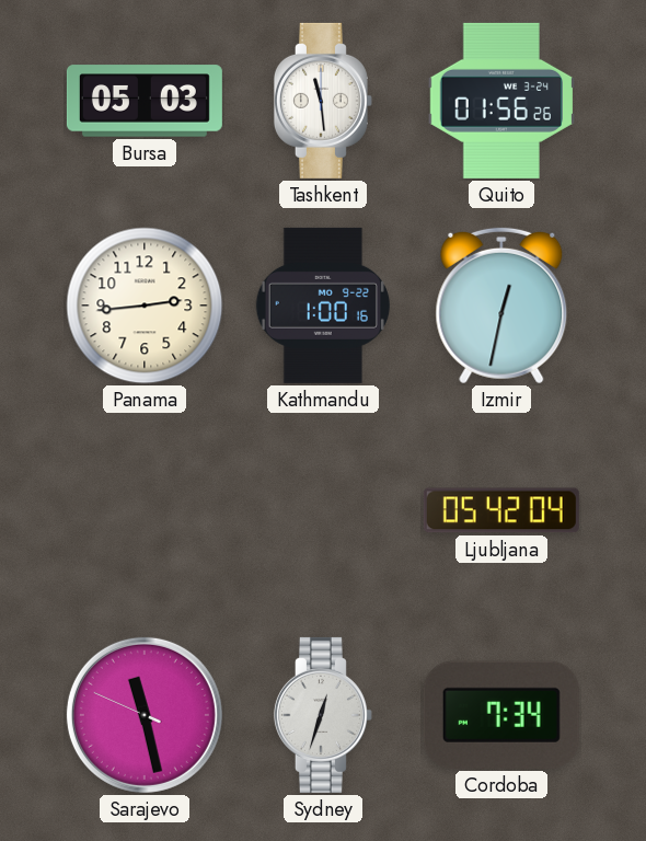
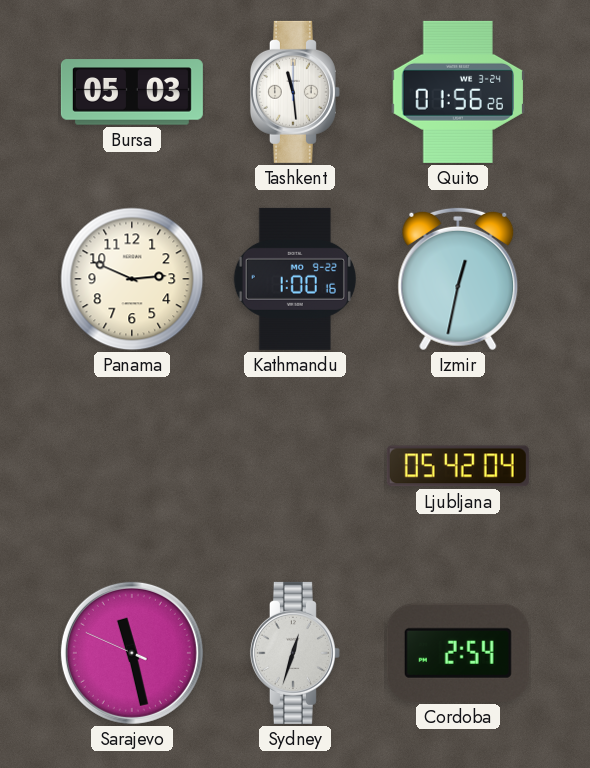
Panama: 2:44 -> 2:49 (132, 279)
Cordoba: 7:34 -> 2:54 (458, 653)
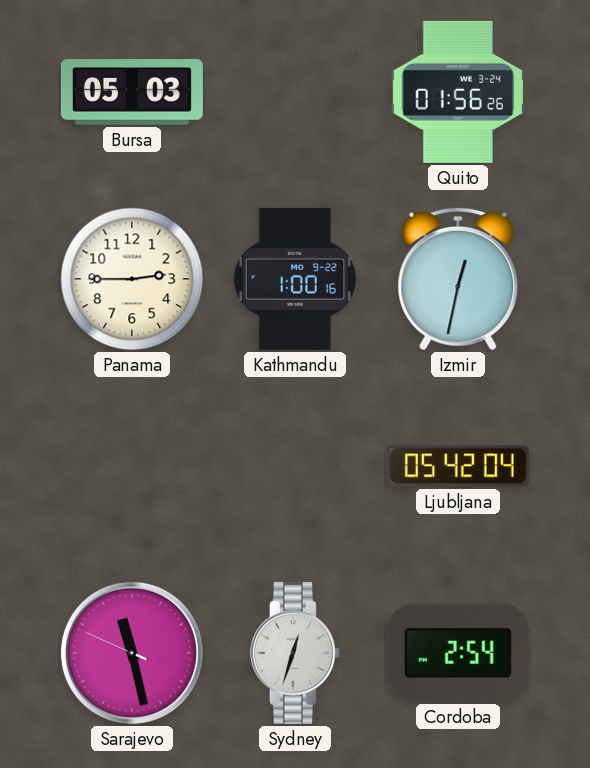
Tashkent: 11:29 -> none (295, 92)
Panama: 2:49 -> 2:45 (132, 279)
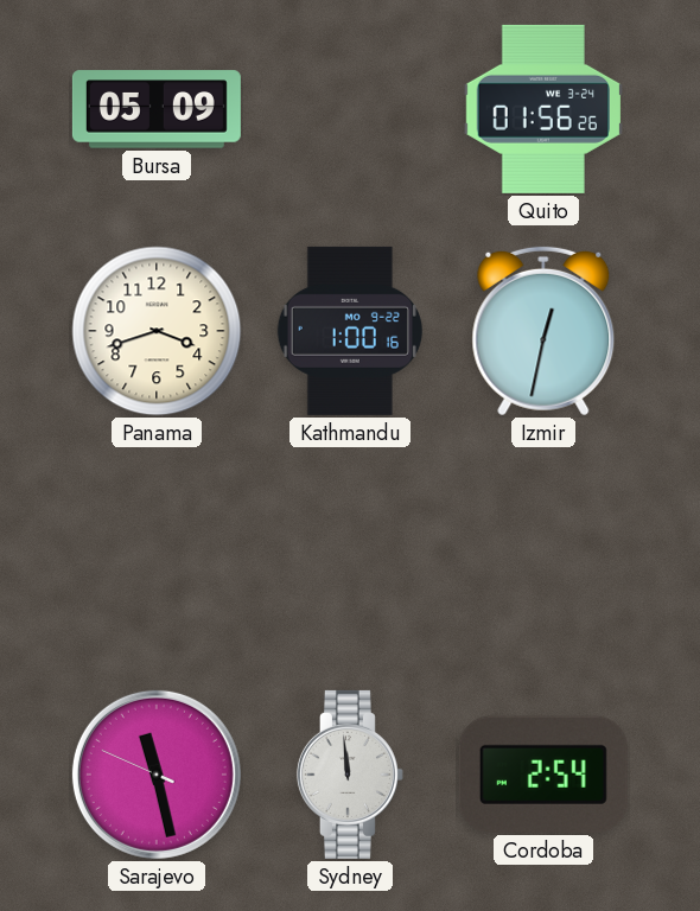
Bursa: 05:03 -> 05:09 (157, 109)
Panama: 2:45 -> 3:42 (157, 331)
Ljubljana: 05:42 -> none (458, 466)
Sydney: 12:33 -> 11:59 (350, 775)
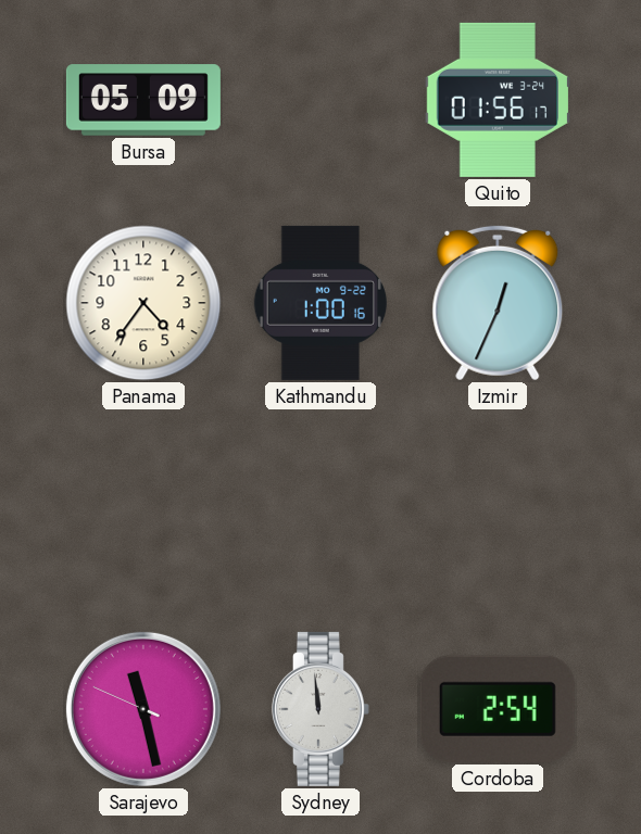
Quito: 01:56:26 -> 01:56:17 (498, 100)
Panama: 3:42 -> 4:36 (143, 303)
Izmir: 12:32 -> 12:34 (498, 303)
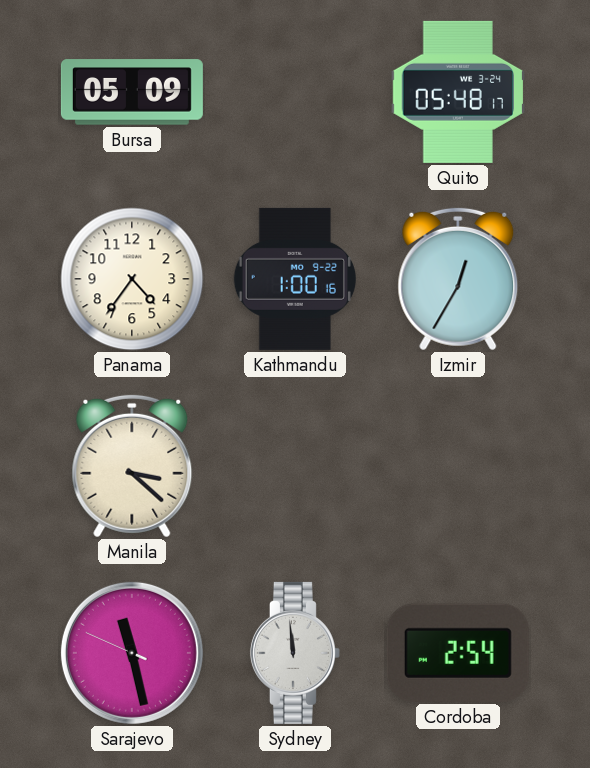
Quito: 01:56 -> 05:48 (458, 92)
Izmir: 12:34 -> 12:35 (458, 279)
Manila: none -> 3:22 (132, 466)
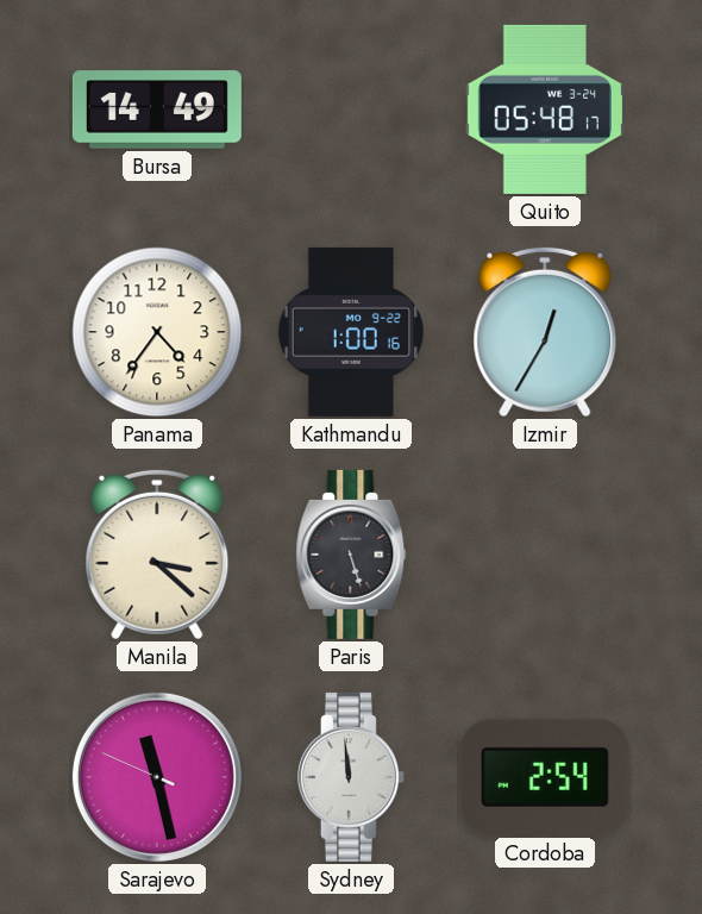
Bursa: 05:09 -> 14:49 (157, 109)
Paris: none -> 5:27 (351, 555)
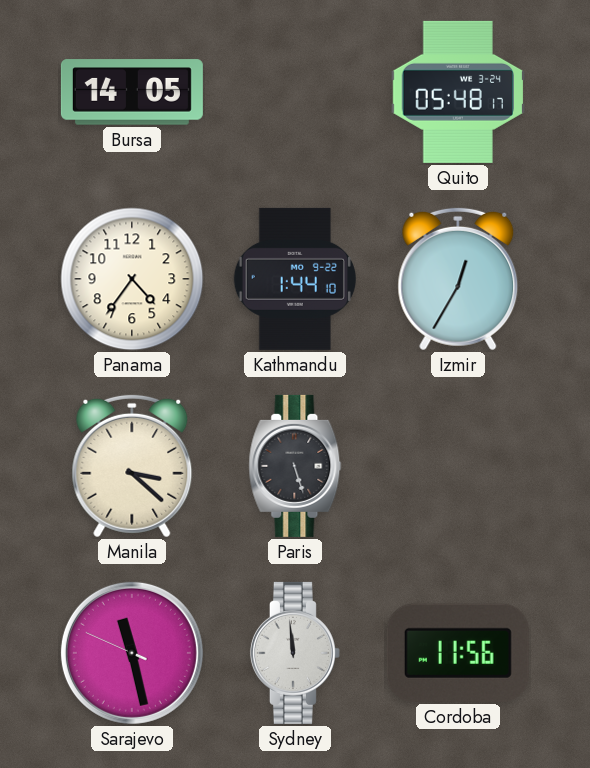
Bursa: 14:49 -> 14:05 (132, 92)
Kathmandu: 1:00 -> 1:44 (294, 279)
Cordoba: 2:54 -> 11:56 (458, 653)
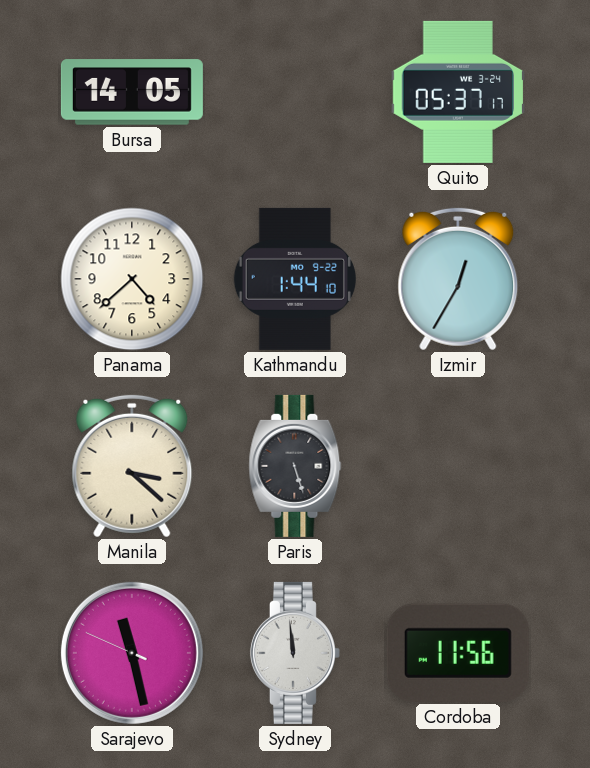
Quito: 05:48 -> 05:37 (458, 92)
Panama: 4:36 -> 4:38 (132, 279)
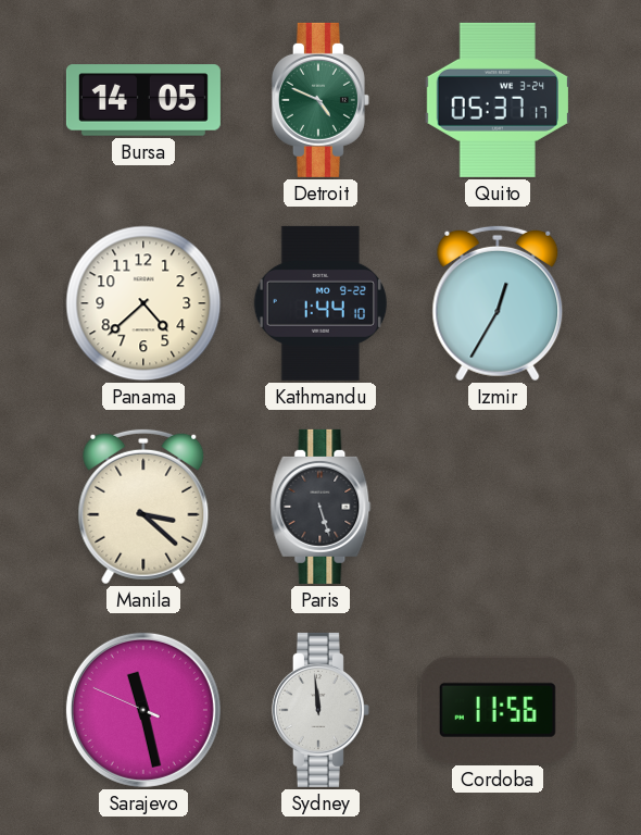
Detroit: none -> 4:49 (320, 100)
